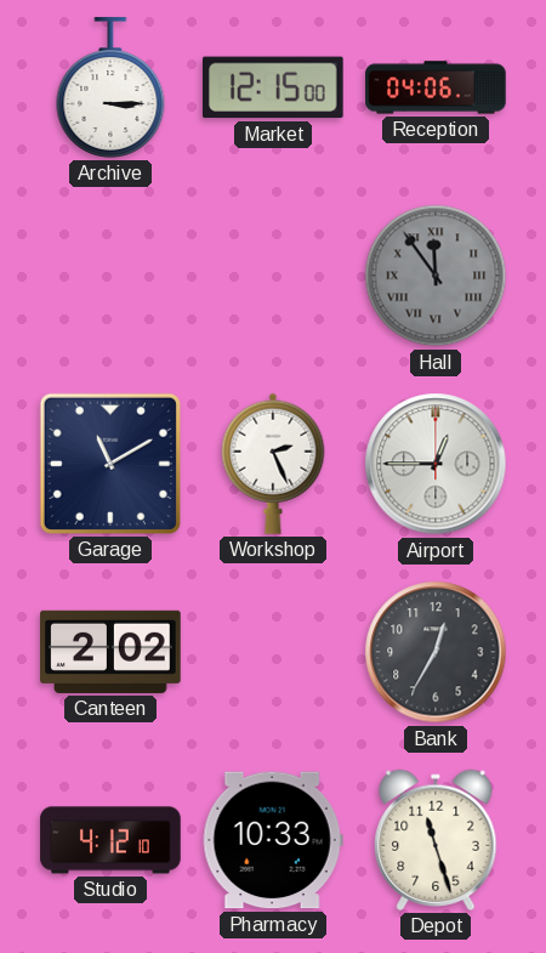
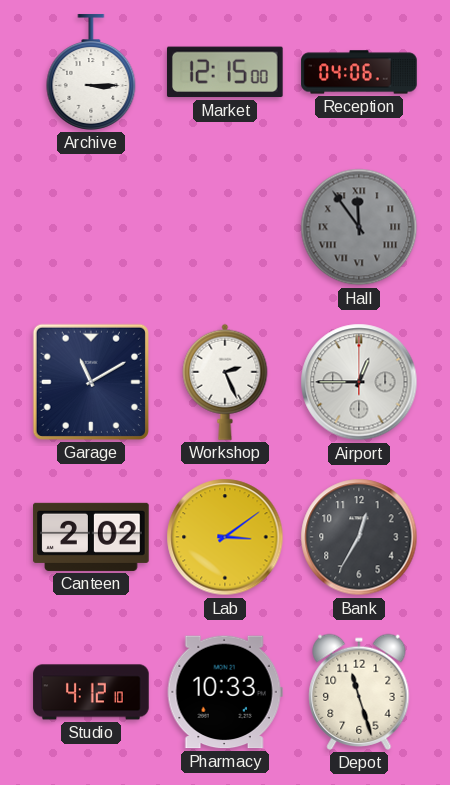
Lab: none -> 3:09 (225, 537)
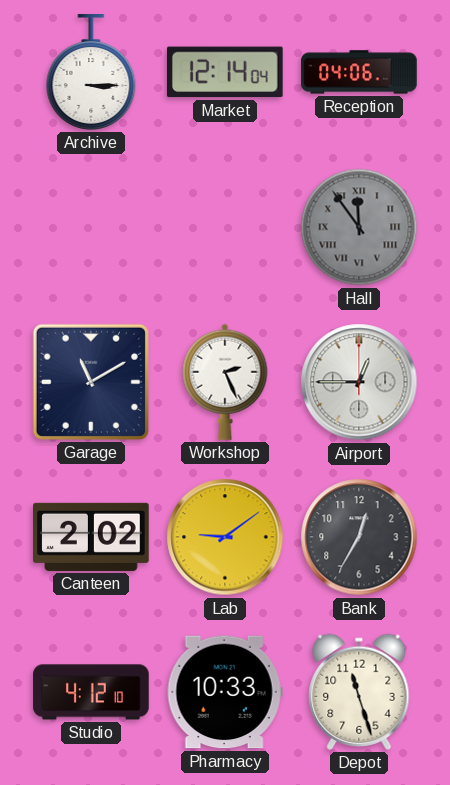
Market: 12:15 -> 12:14 (225, 72)
Lab: 3:09 -> 9:09 (225, 537)
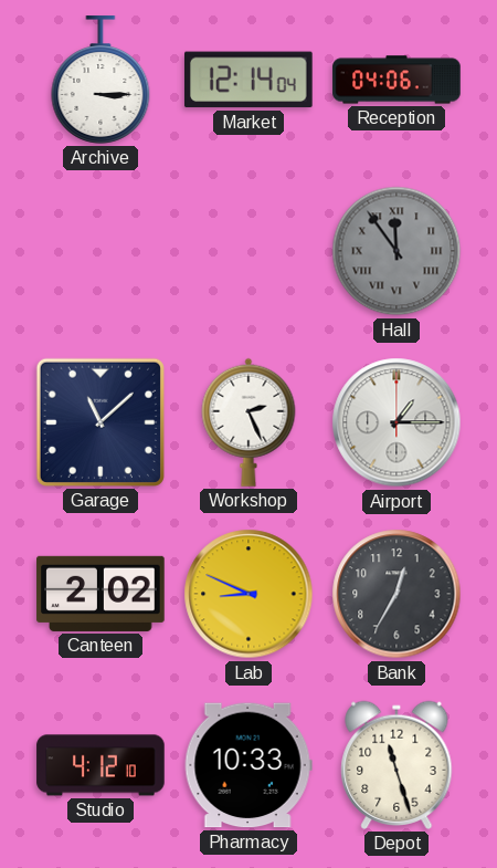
Garage: 11:10 -> 11:08 (101, 422)
Airport: 12:45 -> 1:15 (396, 422)
Lab: 9:09 -> 8:49 (248, 594)
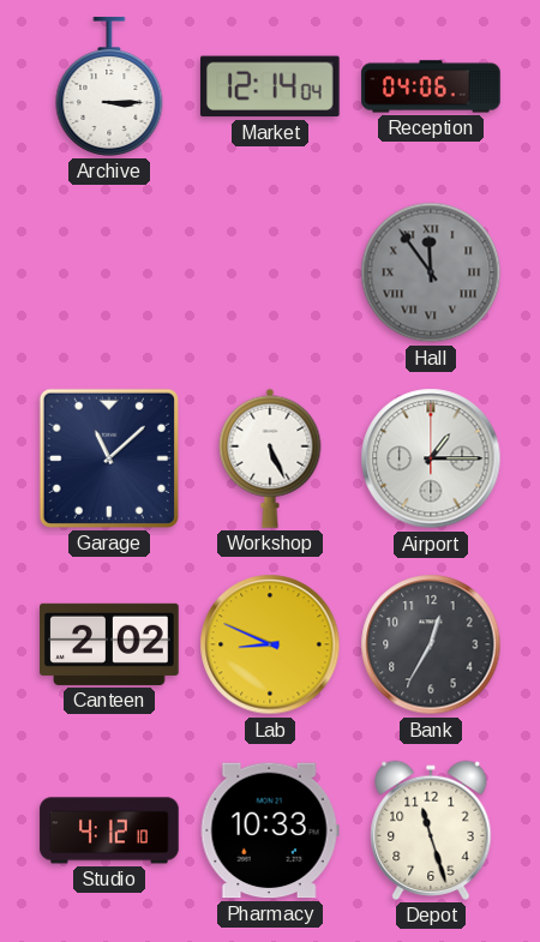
Workshop: 2:26 -> 5:26 (270, 458)
